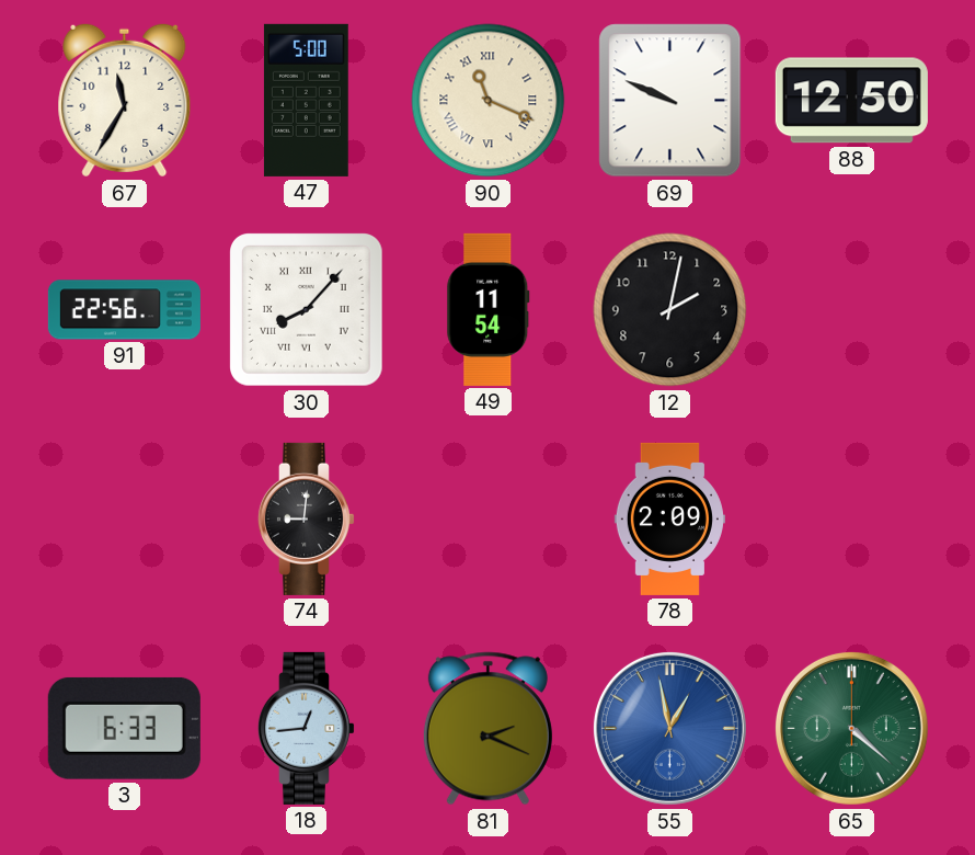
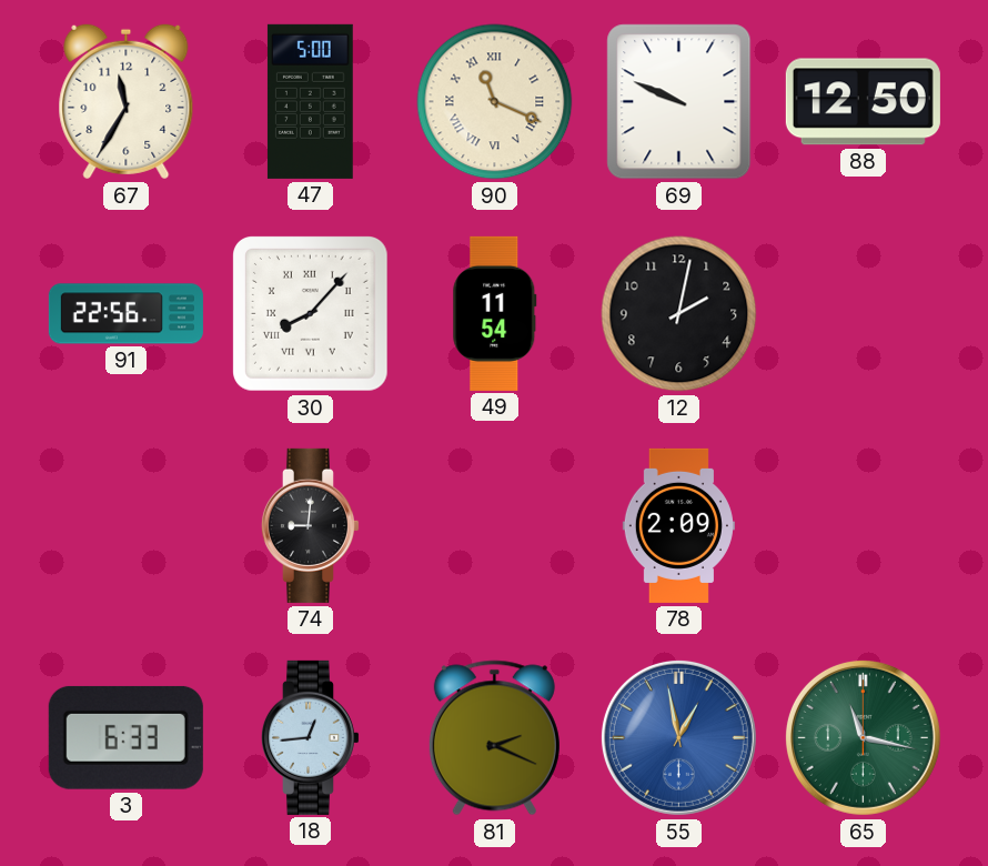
65: 4:22 -> 11:17 (863, 737)
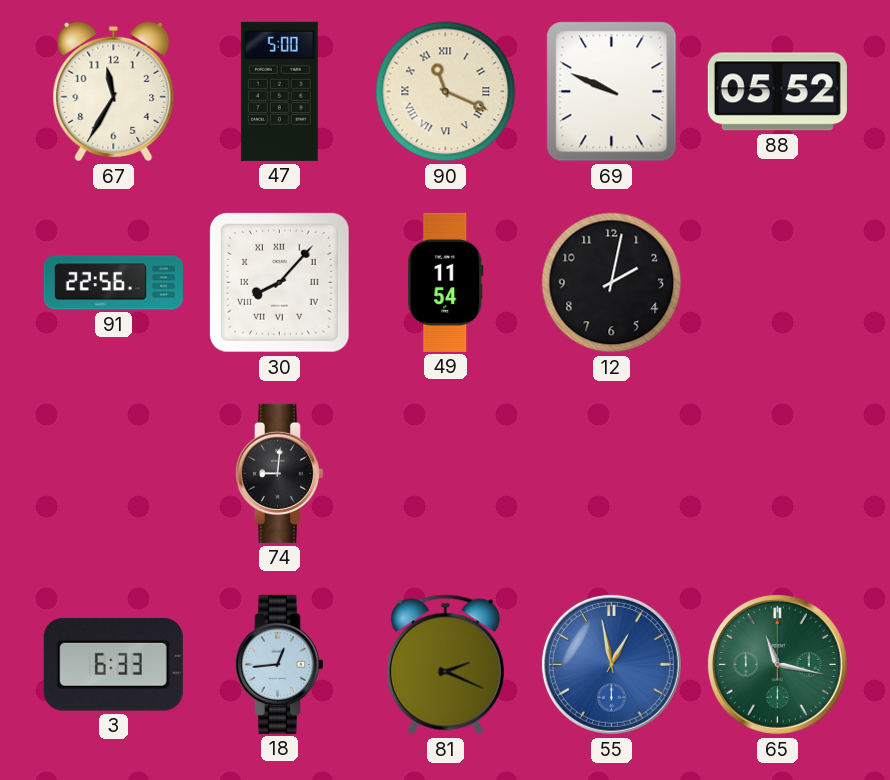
88: 12:50 -> 05:52 (777, 92)
78: 2:09 -> none (678, 525)
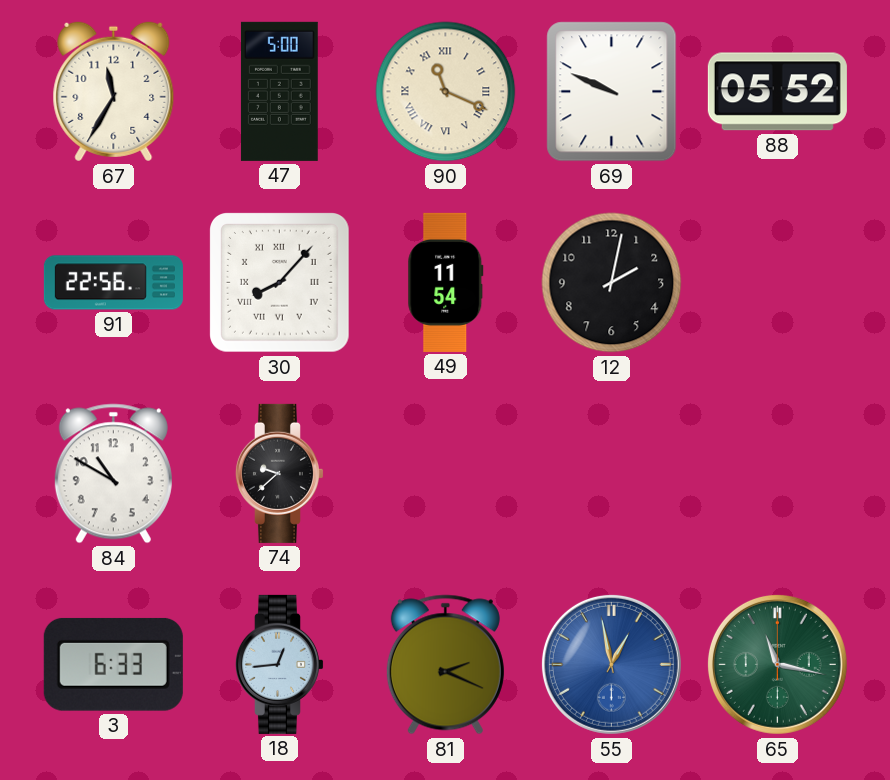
84: none -> 10:50 (113, 474)
74: 9:01 -> 9:38 (279, 473)
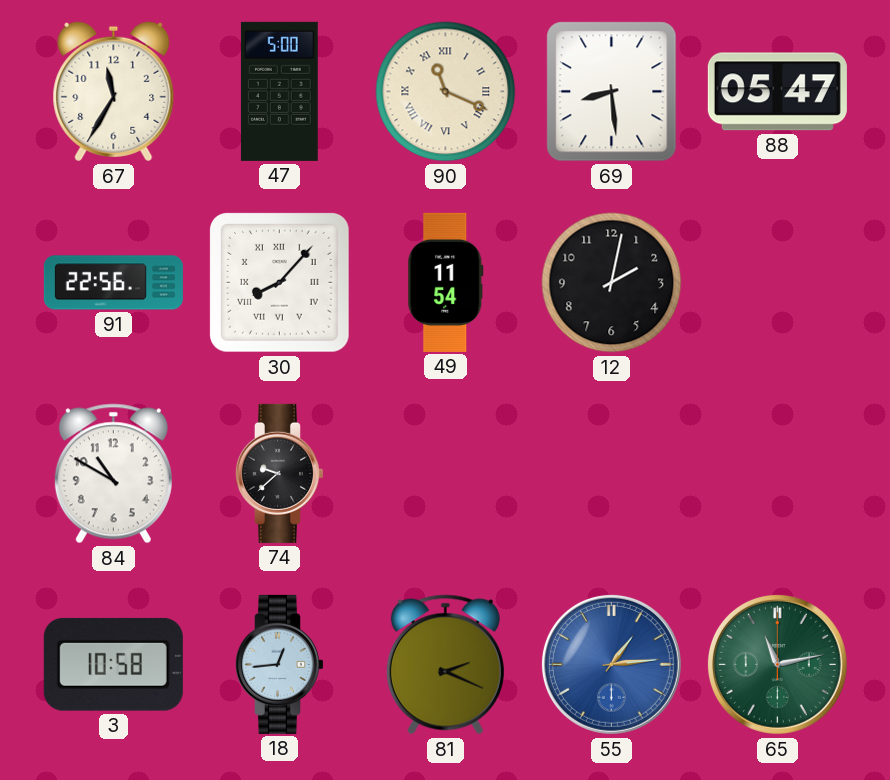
69: 9:49 -> 8:29 (612, 92)
88: 05:52 -> 05:47 (777, 92)
3: 6:33 -> 10:58 (113, 664)
55: 12:58 -> 1:14 (611, 664)
65: 11:17 -> 11:13 (777, 664)
